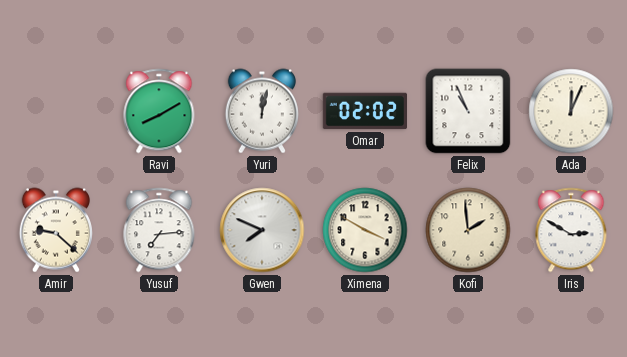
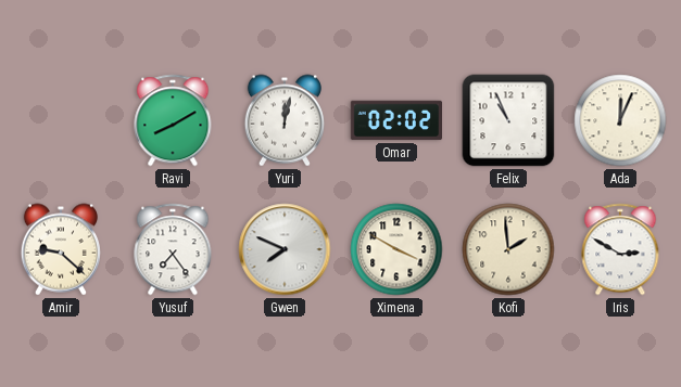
Yusuf: 7:14 -> 7:24 (173, 249)
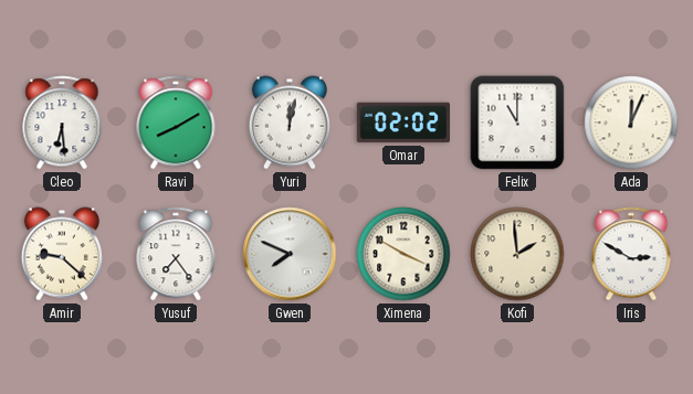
Cleo: none -> 6:29 (62, 123)
Felix: 10:56 -> 11:00 (517, 123)
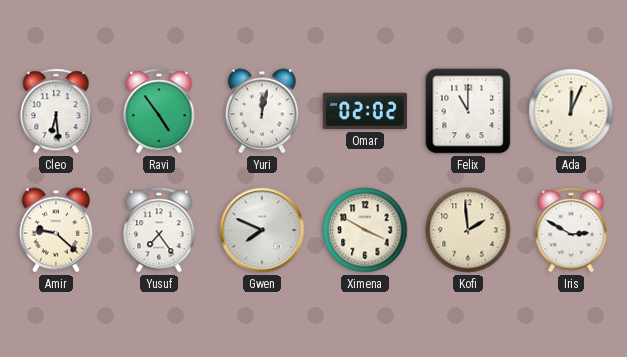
Ravi: 8:10 -> 4:54 (159, 111)
